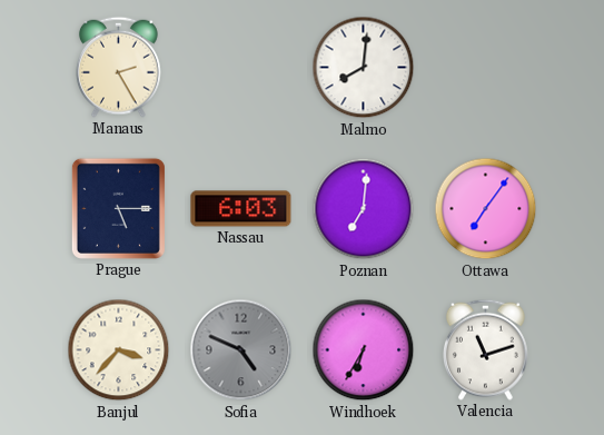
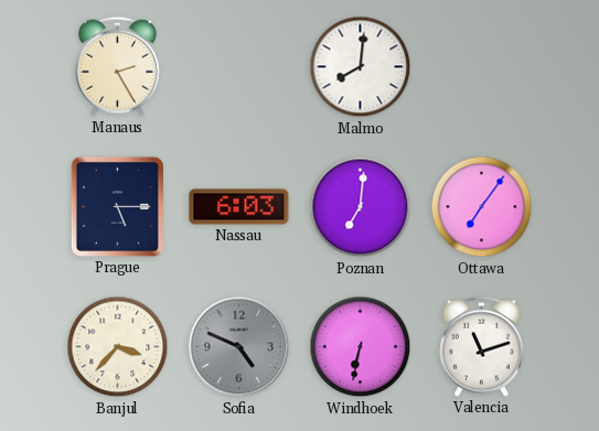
Windhoek: 6:35 -> 6:32 (361, 347)
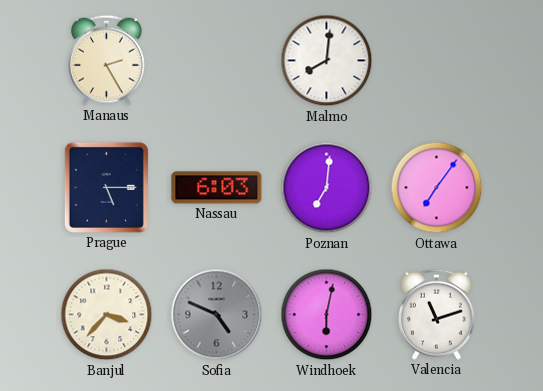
Windhoek: 6:32 -> 6:02 (327, 315)
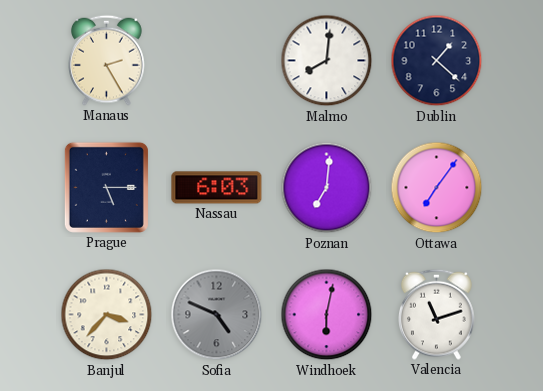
Dublin: none -> 1:22 (437, 61)
